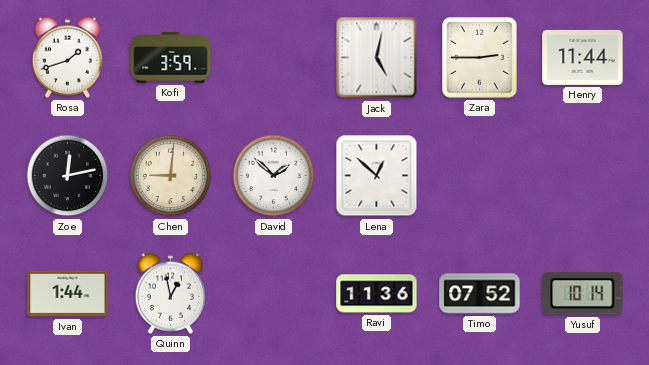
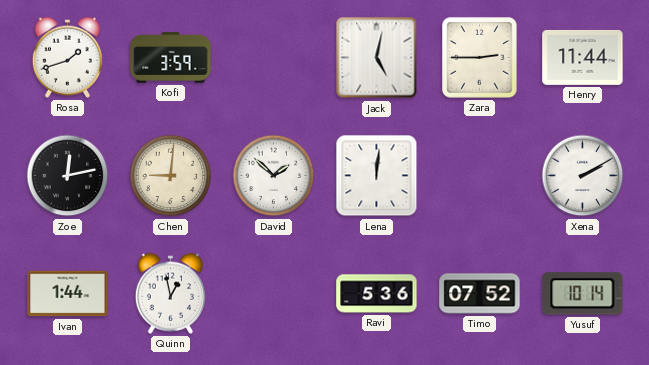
Lena: 12:52 -> 12:01 (377, 176)
Xena: none -> 2:10 (583, 176)
Ravi: 11:36 -> 5:36 (377, 294)
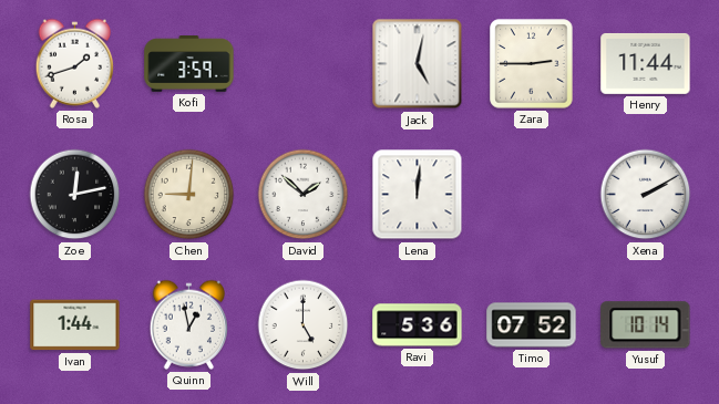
Will: none -> 5:00 (304, 325)
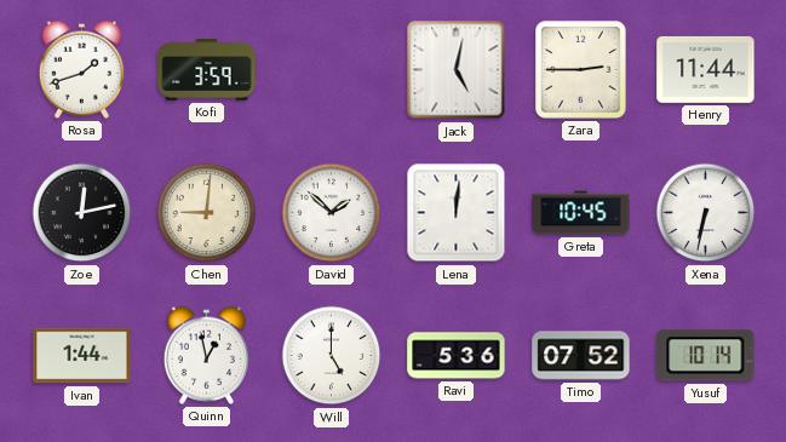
Greta: none -> 10:45 (581, 213)
Xena: 2:10 -> 6:32 (706, 213)
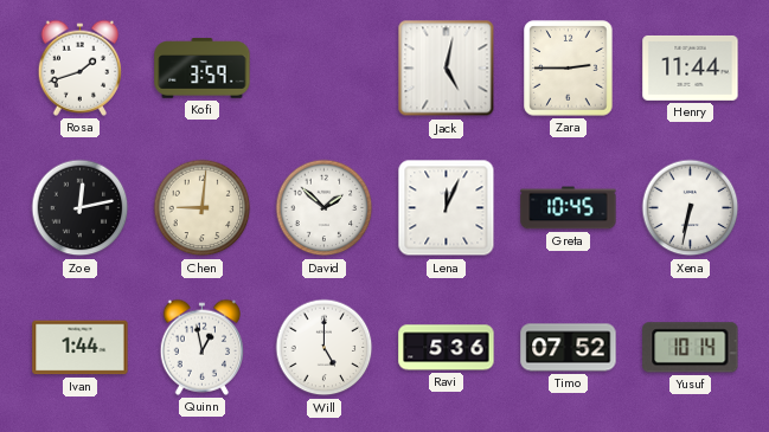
Lena: 12:01 -> 12:04 (447, 208)
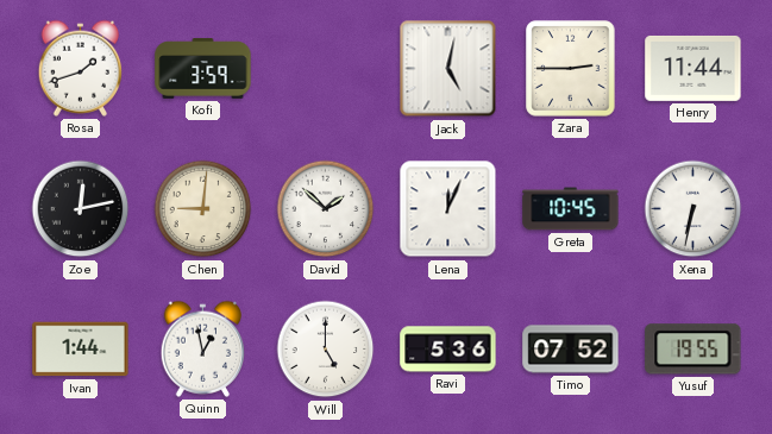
Yusuf: 10:14 -> 19:55 (693, 350)
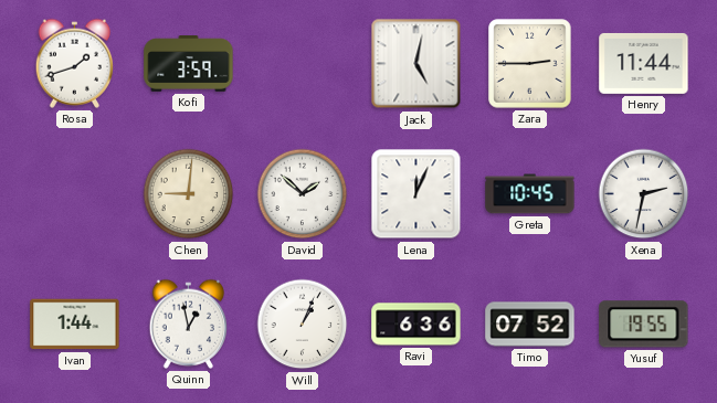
Zoe: 12:13 -> none (81, 209)
Xena: 6:32 -> 2:32 (644, 194)
Will: 5:00 -> 1:04 (303, 325)
Ravi: 5:36 -> 6:36 (417, 325)
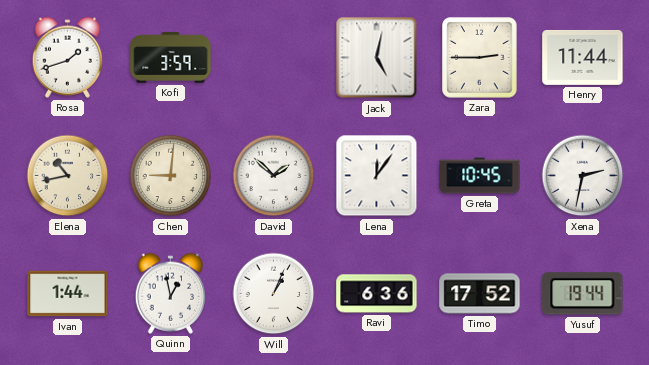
Elena: none -> 10:43 (68, 176)
Lena: 12:04 -> 12:06 (377, 176)
Timo: 07:52 -> 17:52 (480, 294)
Yusuf: 19:55 -> 19:44 (583, 294)
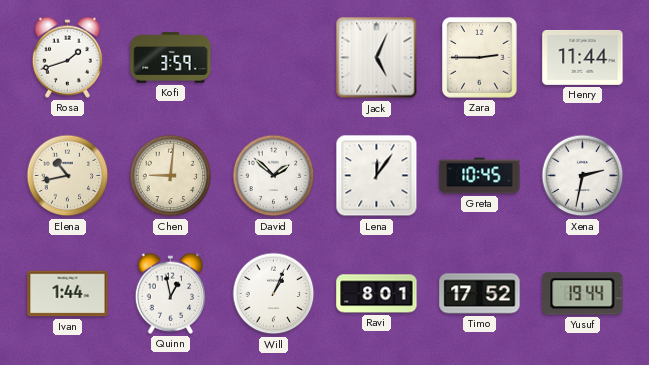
Jack: 5:02 -> 5:04 (377, 58)
Ravi: 6:36 -> 8:01 (377, 294)
